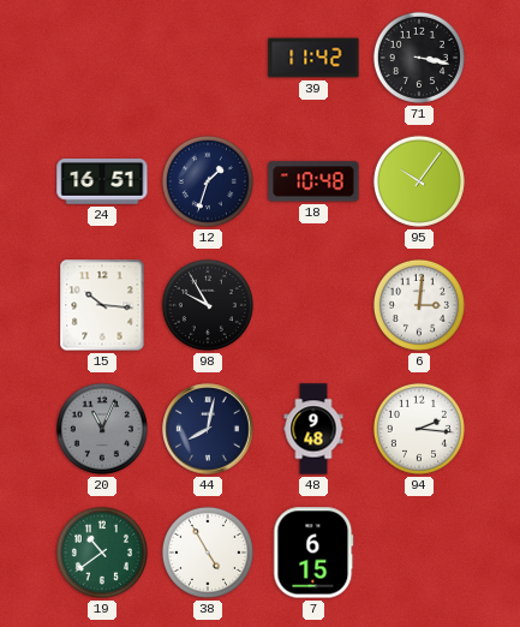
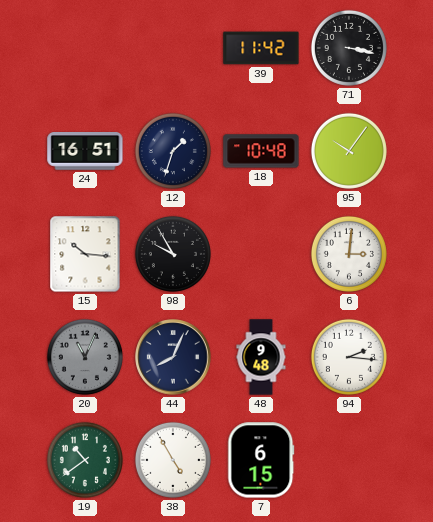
44: 8:02 -> 8:04 (173, 357)
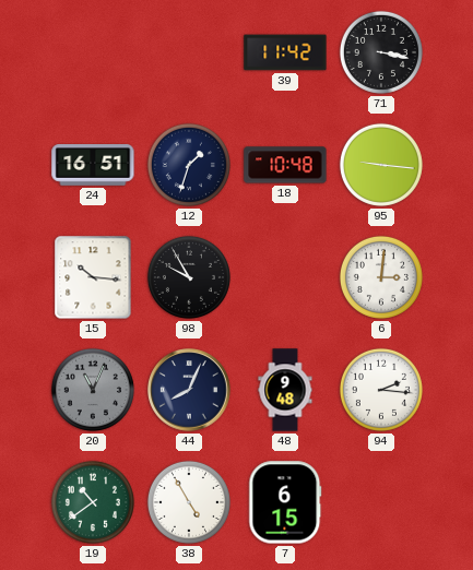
95: 10:06 -> 9:16 (381, 165)
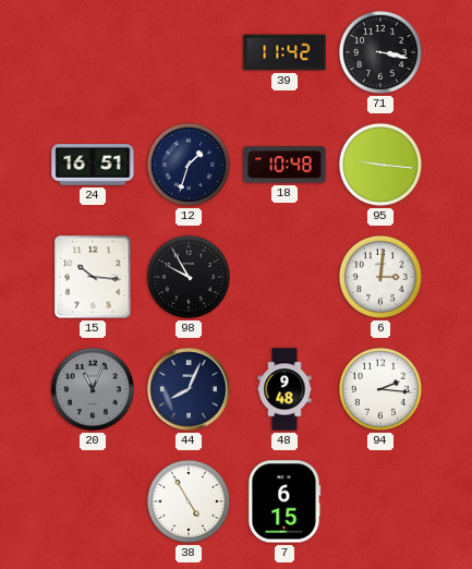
19: 10:39 -> none (93, 502)
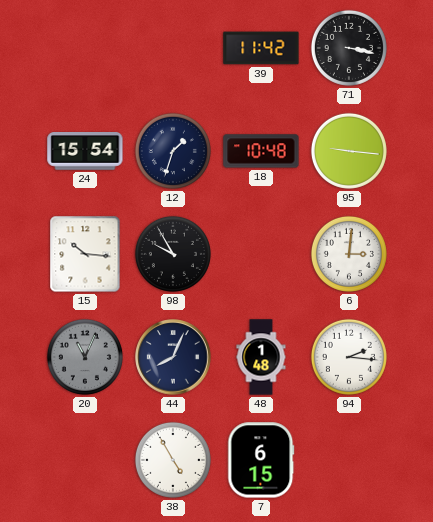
24: 16:51 -> 15:54 (85, 151)
48: 9:48 -> 1:48 (261, 357)
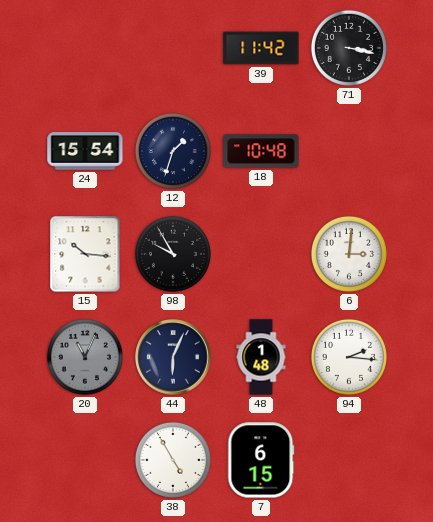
95: 9:16 -> none (349, 151)
44: 8:04 -> 6:04 (173, 357)
